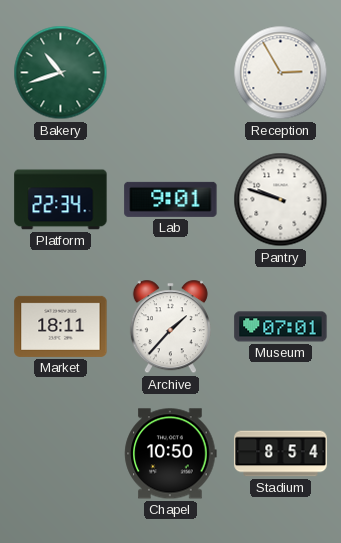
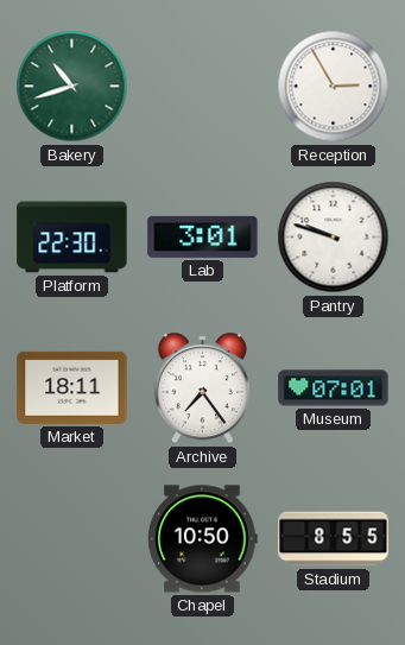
Platform: 22:34 -> 22:30 (72, 238)
Lab: 9:01 -> 3:01 (203, 236)
Archive: 1:37 -> 7:24 (202, 388)
Stadium: 8:54 -> 8:55 (334, 539)
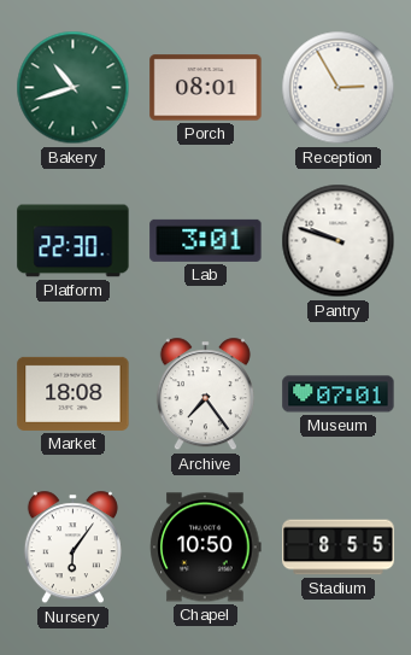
Porch: none -> 08:01 (206, 88)
Market: 18:11 -> 18:08 (74, 393)
Nursery: none -> 6:06 (72, 548)
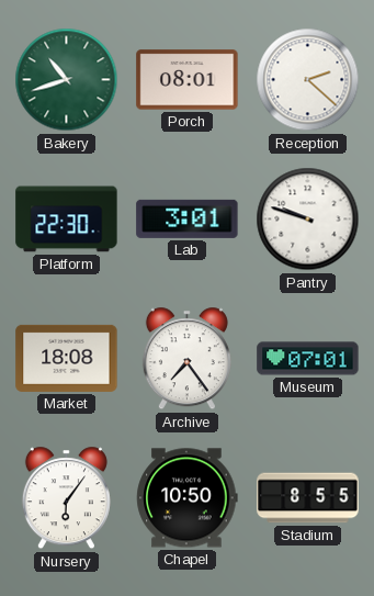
Reception: 2:55 -> 2:22 (308, 80)
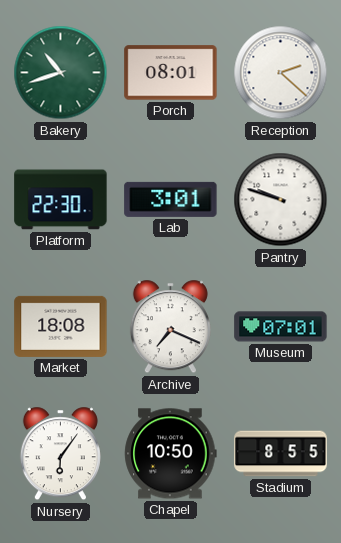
Archive: 7:24 -> 7:19 (170, 327)
